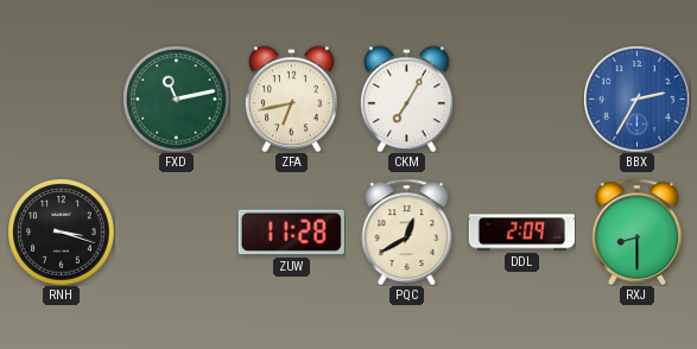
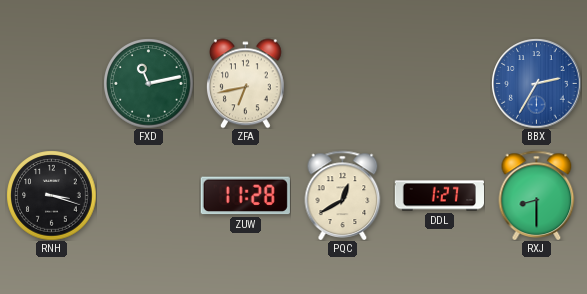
CKM: 7:05 -> none (406, 99)
DDL: 2:09 -> 1:27 (439, 196)
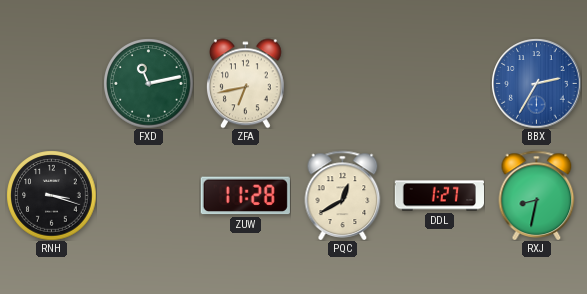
RXJ: 8:30 -> 8:32 (537, 195)
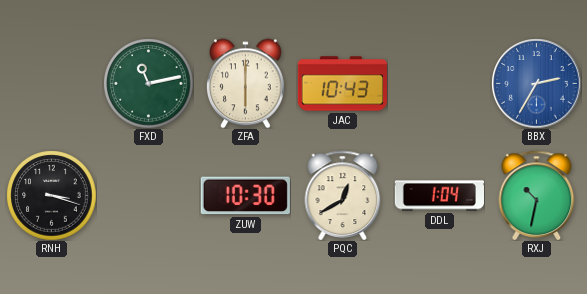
ZFA: 6:43 -> 6:00 (245, 83)
JAC: none -> 10:43 (342, 84)
ZUW: 11:28 -> 10:30 (245, 196)
DDL: 1:27 -> 1:04 (439, 196)
RXJ: 8:32 -> 10:32 (537, 195)
